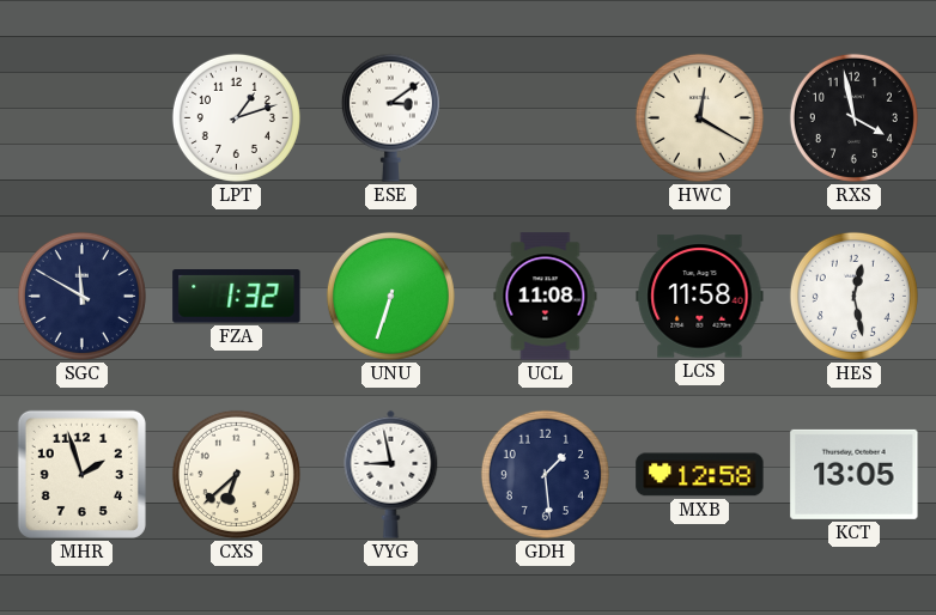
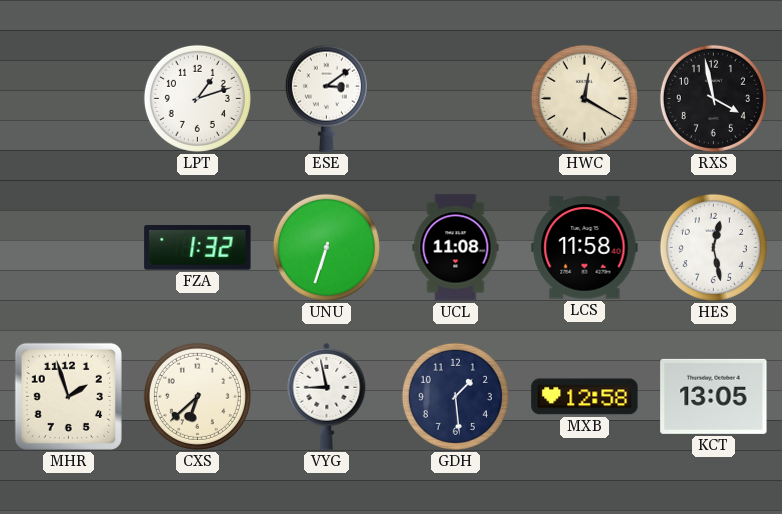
SGC: 11:50 -> none (81, 296)
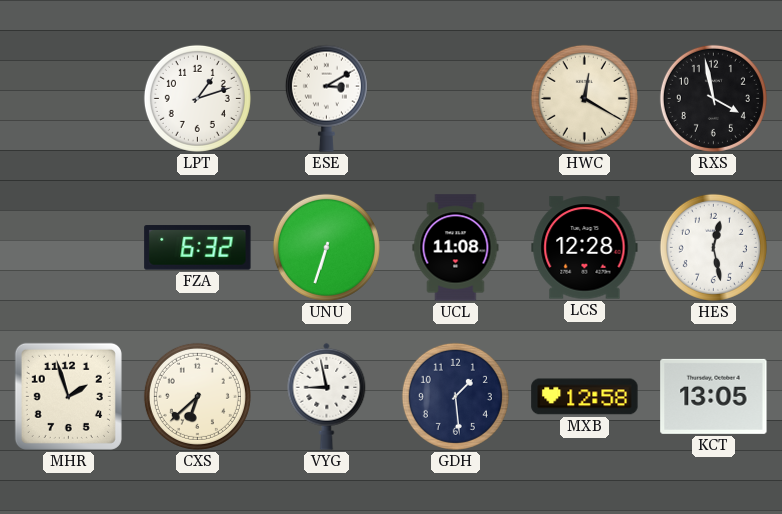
ESE: 3:09 -> 3:10 (326, 98)
FZA: 1:32 -> 6:32 (198, 248)
LCS: 11:58 -> 12:28 (585, 248)
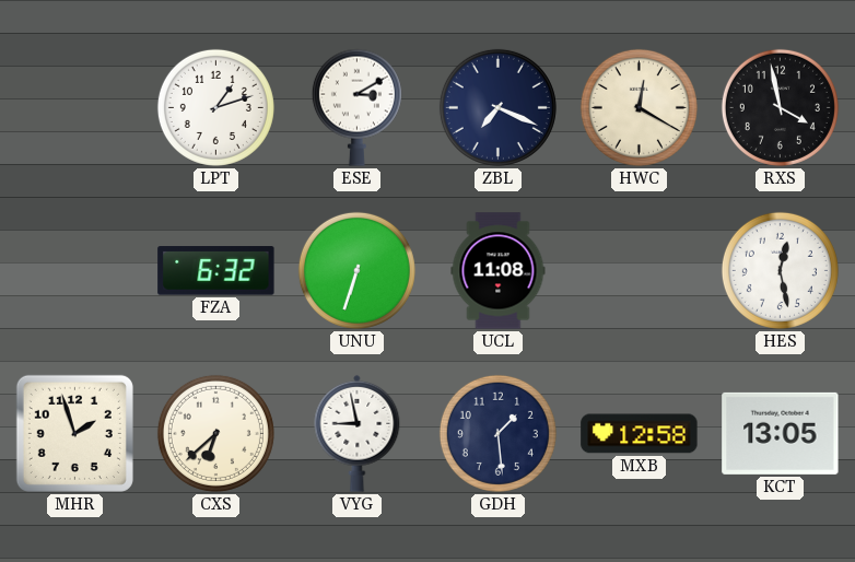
ZBL: none -> 7:19 (497, 107)
LCS: 12:28 -> none (585, 248)
